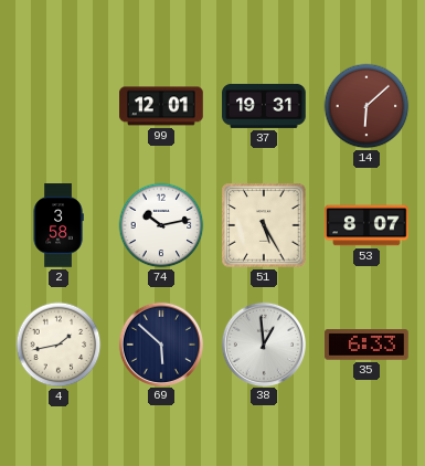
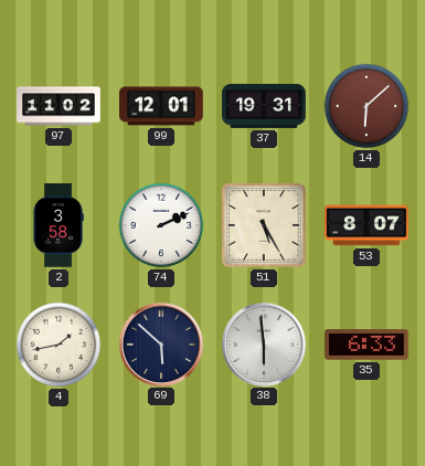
97: none -> 11:02 (59, 106)
74: 10:13 -> 2:11 (161, 225)
38: 12:59 -> 5:59 (263, 343)
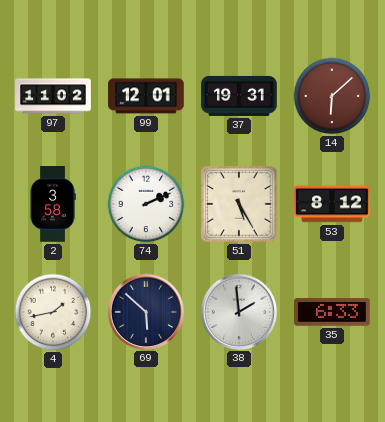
53: 8:07 -> 8:12 (332, 204)
38: 5:59 -> 1:59 (238, 311)
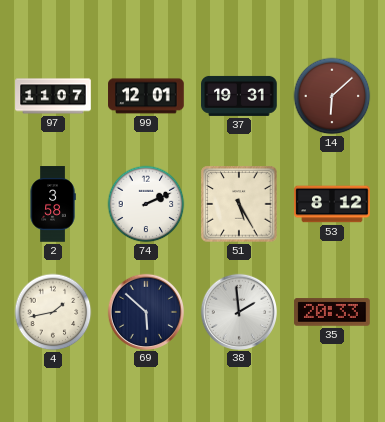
97: 11:02 -> 11:07 (53, 96)
35: 6:33 -> 20:33 (332, 312)
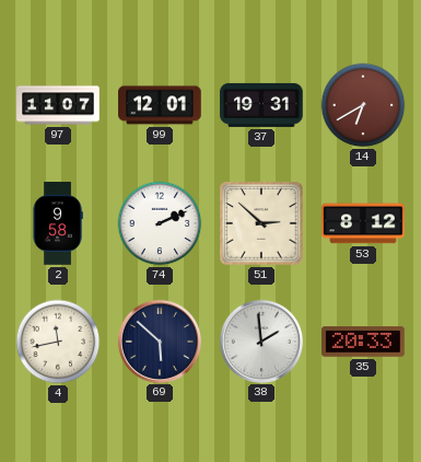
14: 6:08 -> 6:40 (363, 105)
2: 3:58 -> 9:58 (58, 223)
51: 5:25 -> 2:52 (261, 223)
4: 1:43 -> 11:43 (58, 342)
